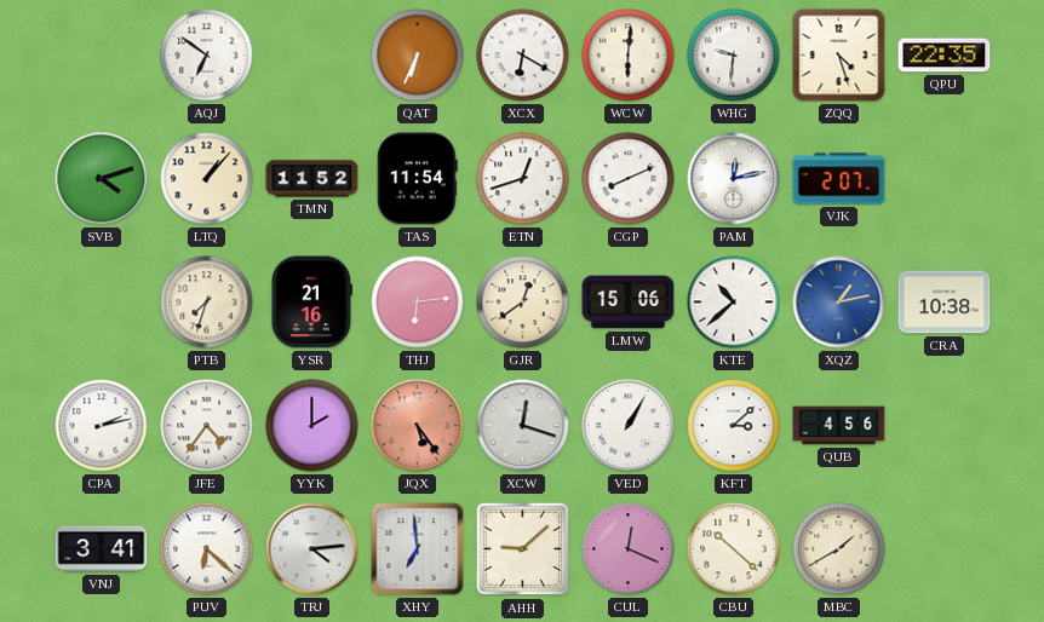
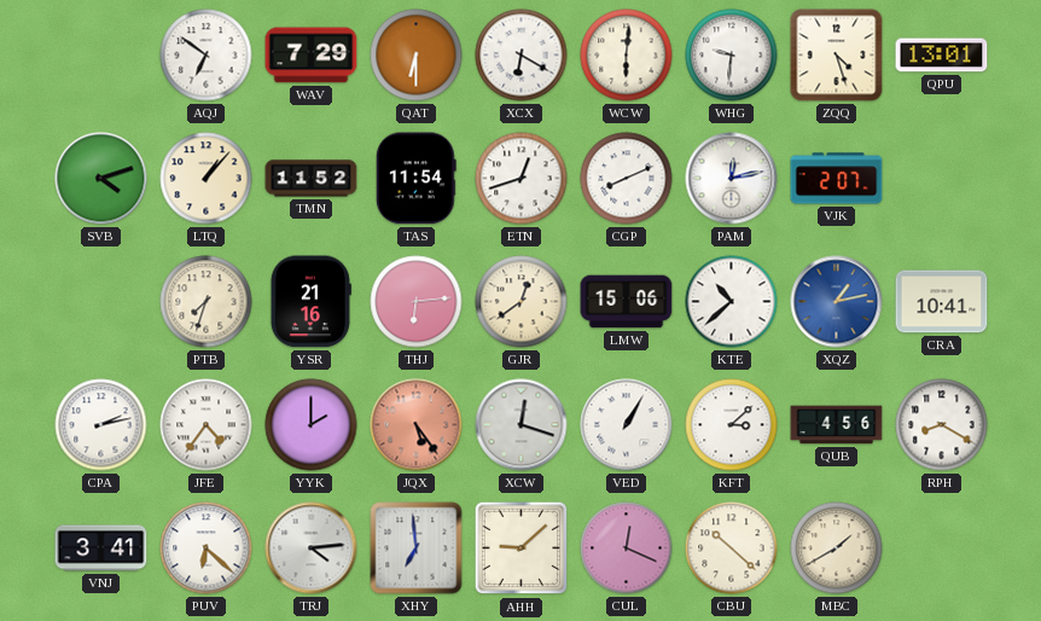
WAV: none -> 7:29 (312, 56)
QAT: 6:34 -> 6:30 (417, 56)
QPU: 22:35 -> 13:01 (942, 56)
CRA: 10:38 -> 10:41 (942, 302)
RPH: none -> 8:20 (942, 425)
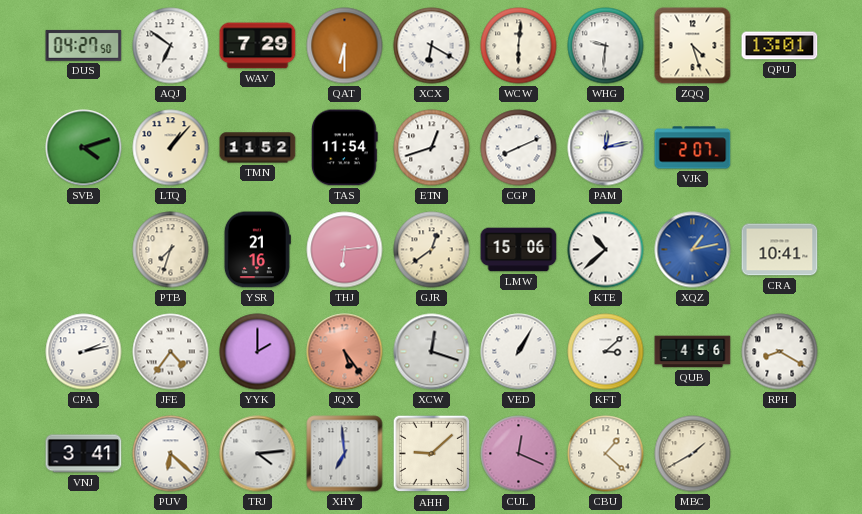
DUS: none -> 04:27 (84, 45)
CBU: 10:22 -> 1:22 (606, 454)
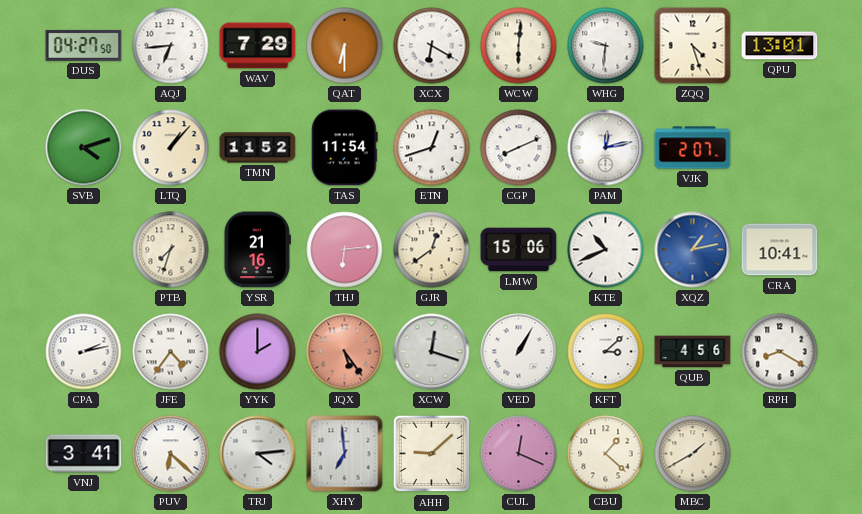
AQJ: 6:51 -> 6:44 (171, 46)
KTE: 10:38 -> 10:41 (606, 250)
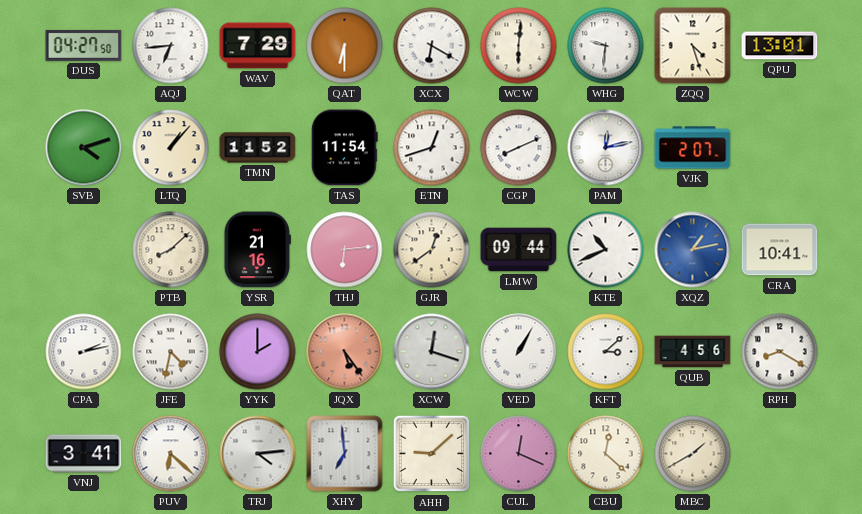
PTB: 7:33 -> 8:08 (171, 250)
LMW: 15:06 -> 09:44 (519, 250)
JFE: 4:36 -> 4:32 (171, 352)
CBU: 1:22 -> 12:22 (606, 454)
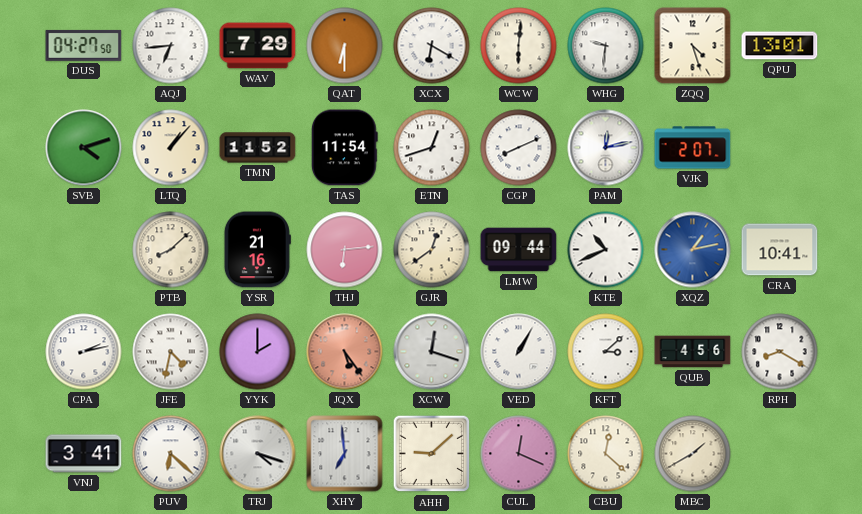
TRJ: 4:14 -> 4:18 (258, 454)
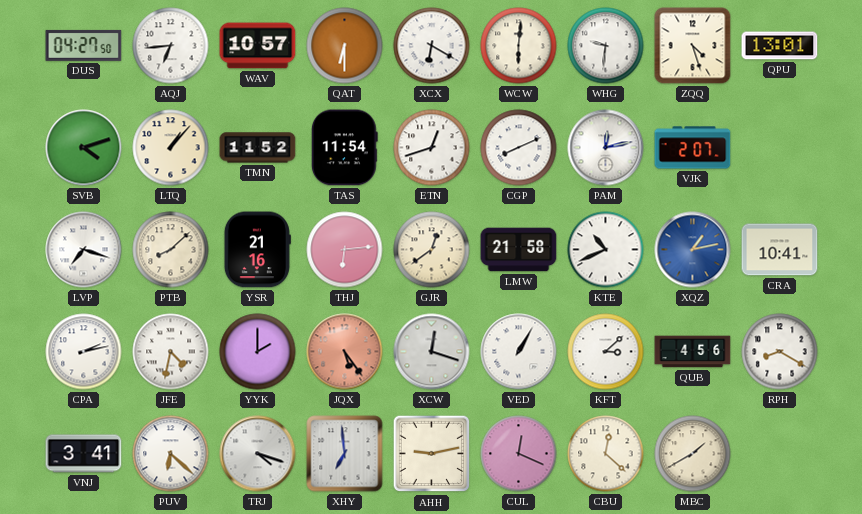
WAV: 7:29 -> 10:57 (258, 46)
LVP: none -> 7:18 (84, 250)
LMW: 09:44 -> 21:58 (519, 250)
AHH: 9:08 -> 9:13 (432, 454)
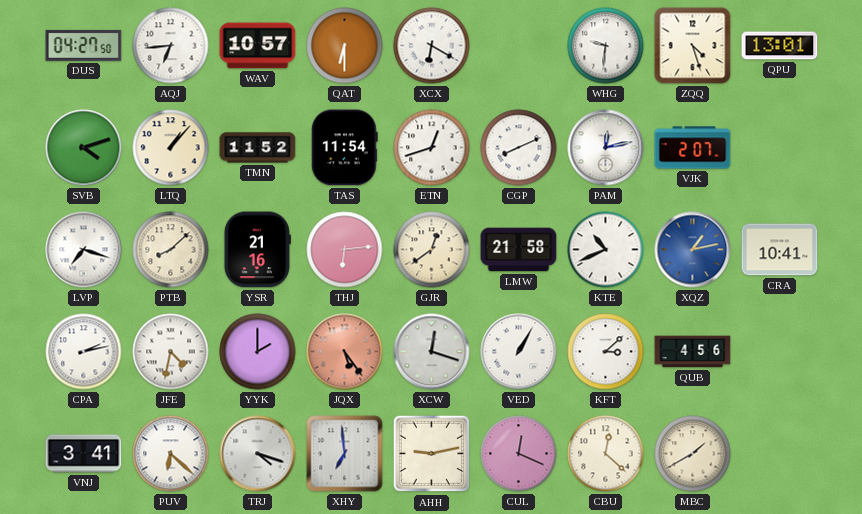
WCW: 6:01 -> none (519, 46)
RPH: 8:20 -> none (780, 352)
